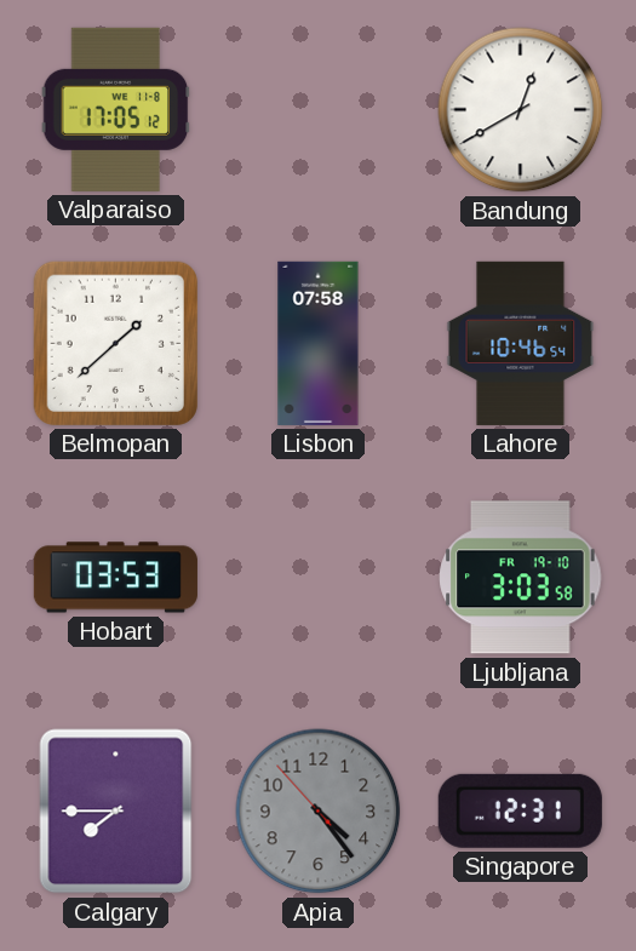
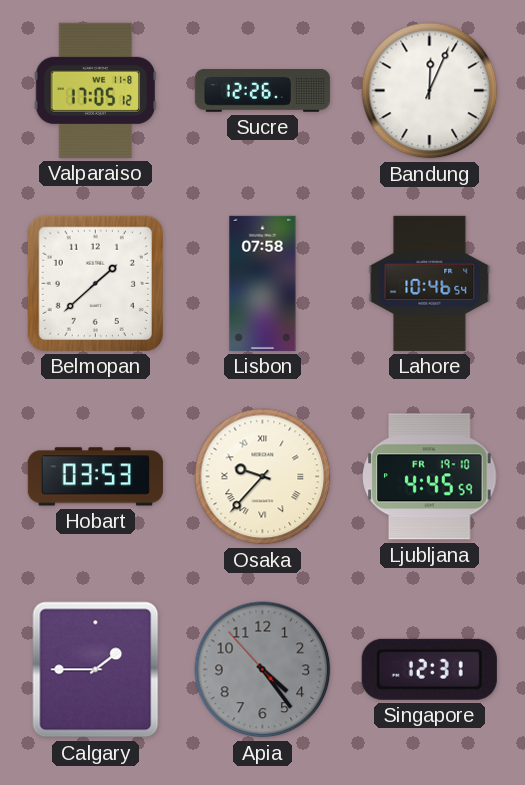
Sucre: none -> 12:26 (262, 91)
Bandung: 12:40 -> 12:04 (430, 91)
Osaka: none -> 9:37 (263, 477)
Ljubljana: 3:03 -> 4:45 (430, 477)
Calgary: 7:45 -> 1:45 (96, 670)
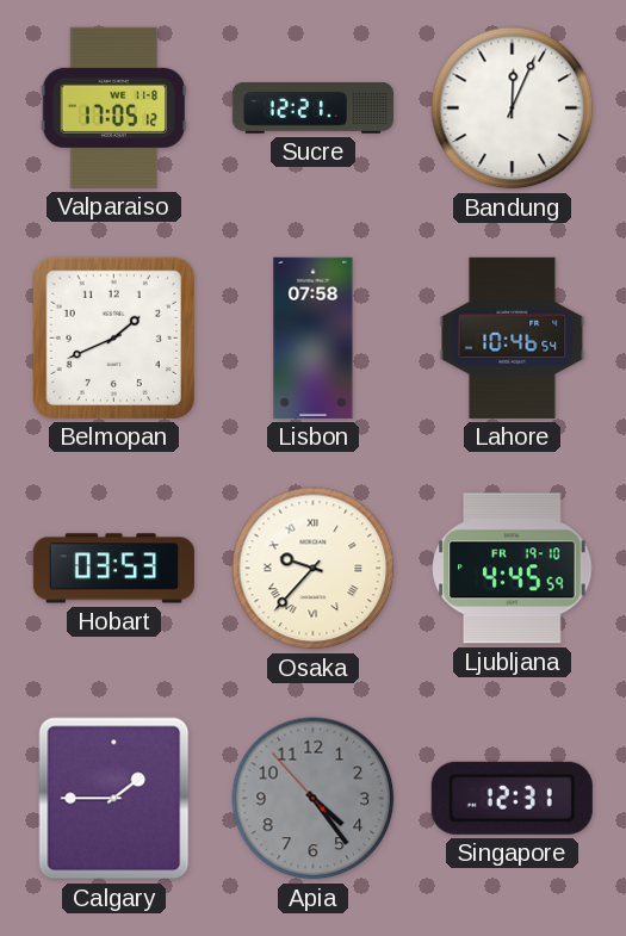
Sucre: 12:26 -> 12:21 (312, 109)
Belmopan: 1:38 -> 1:41 (113, 337)
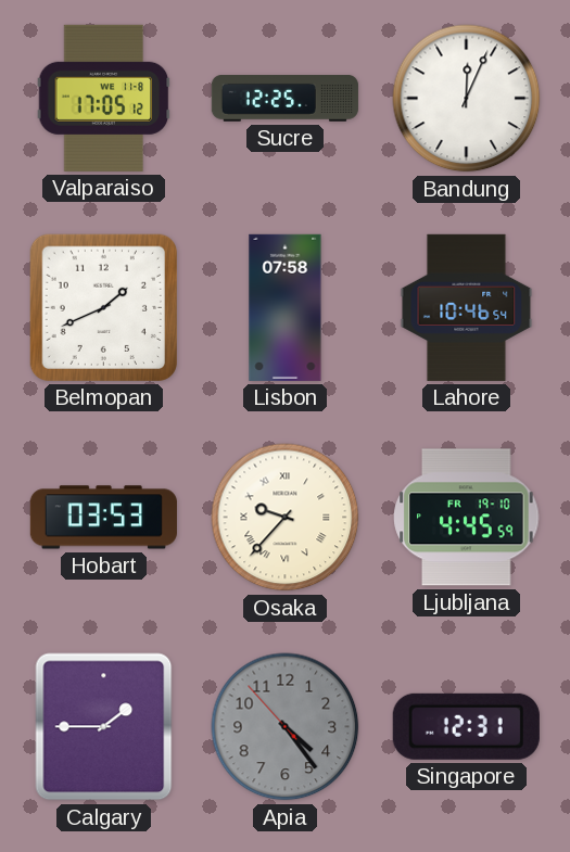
Sucre: 12:21 -> 12:25 (284, 99)
